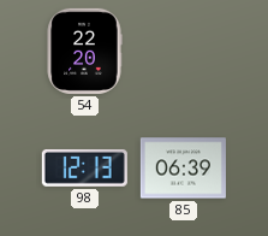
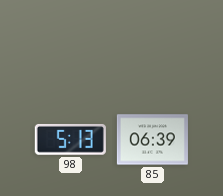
54: 22:20 -> none (84, 51)
98: 12:13 -> 5:13 (70, 139)
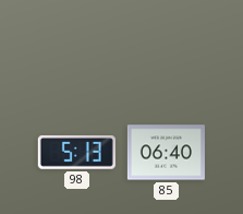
85: 06:39 -> 06:40 (166, 153)
